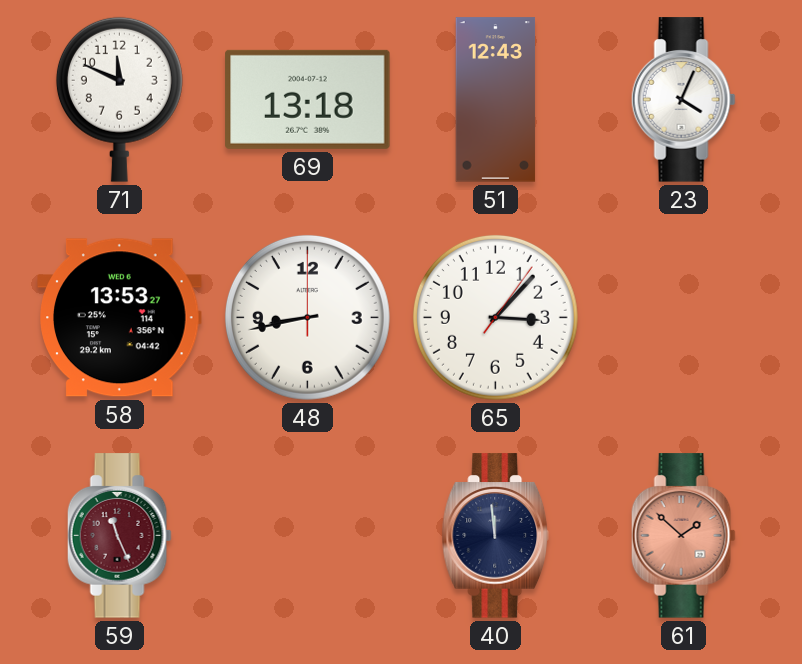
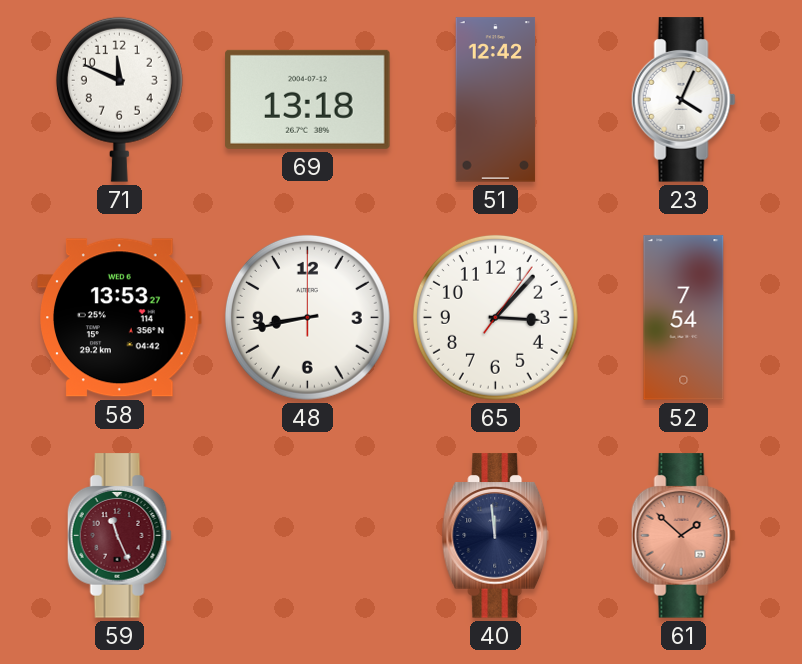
51: 12:43 -> 12:42 (496, 100)
52: none -> 7:54 (684, 318)
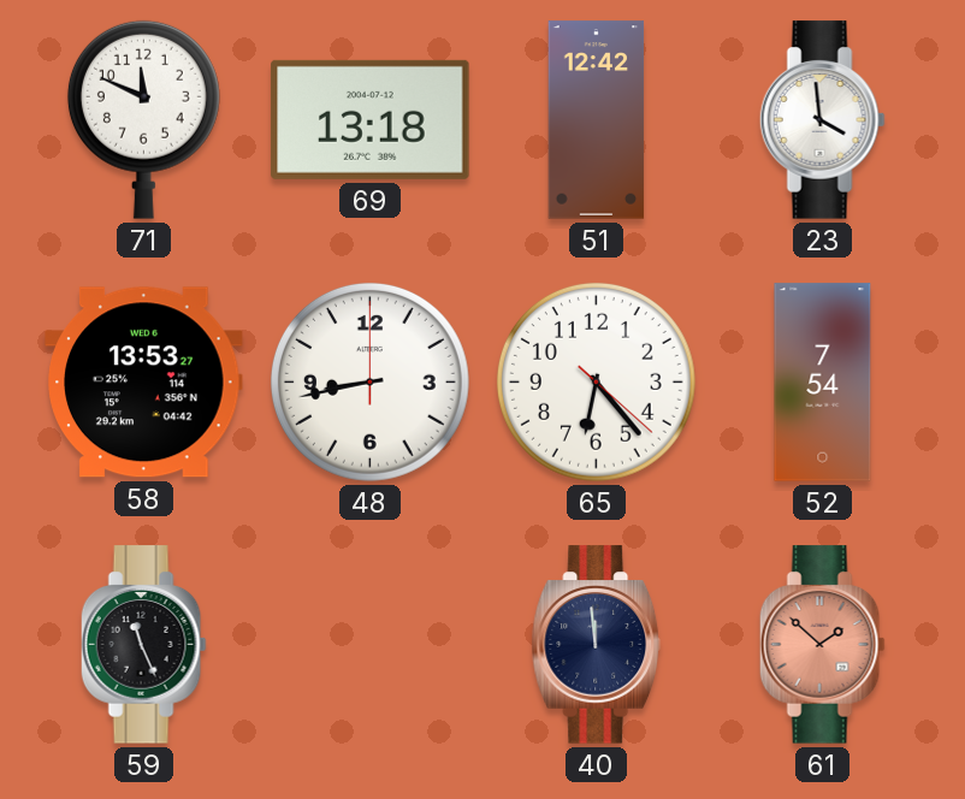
23: 4:04 -> 3:59 (822, 120)
65: 3:07 -> 6:23 (596, 381)
59 dial: burgundy -> black (143, 645)
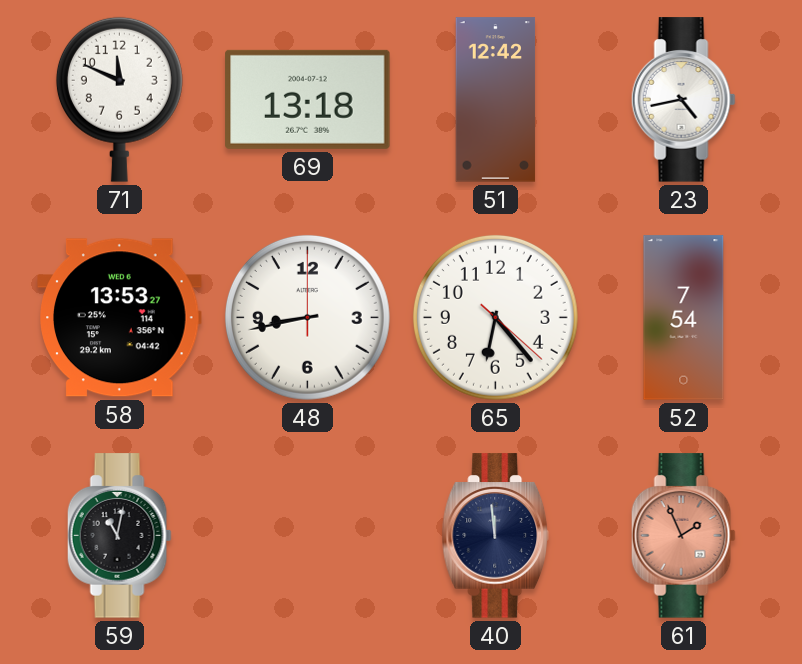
23: 3:59 -> 4:43 (683, 100)
59: 11:26 -> 11:02 (119, 536)
61: 1:52 -> 1:56 (683, 536)
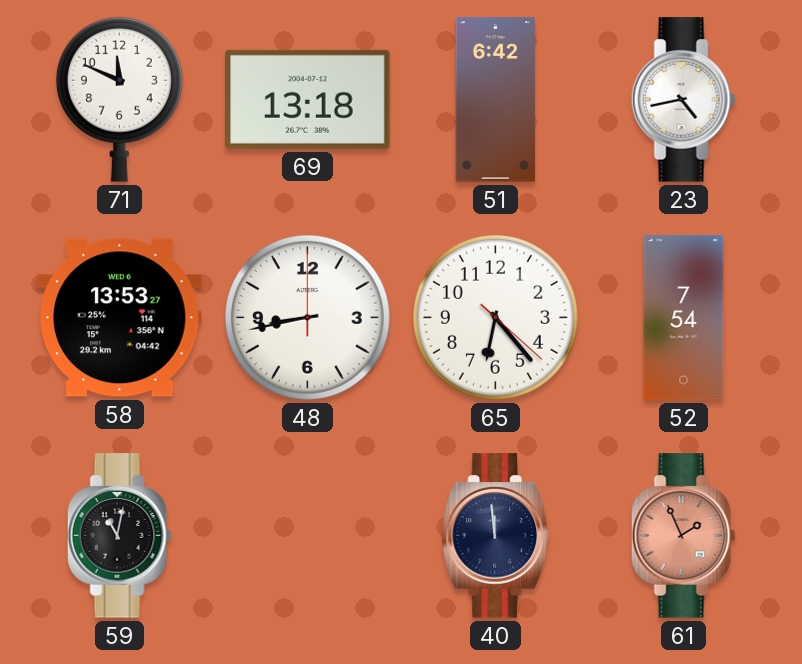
51: 12:42 -> 6:42 (496, 100)
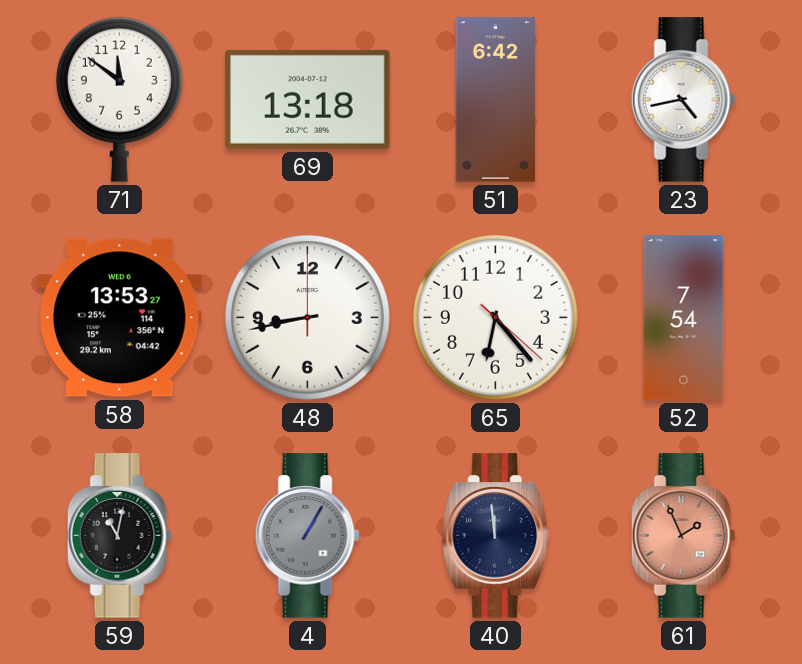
71: 11:49 -> 11:51 (119, 99)
4: none -> 1:05 (307, 536)
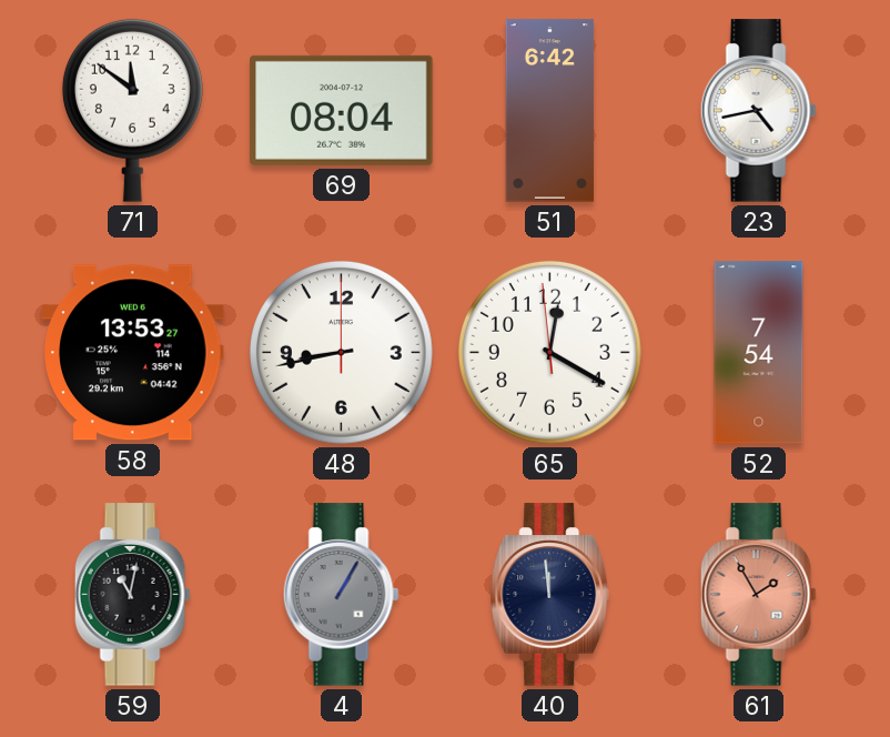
69: 13:18 -> 08:04 (342, 110)
65: 6:23 -> 12:19 (549, 352)
61: 1:56 -> 1:55 (758, 595)
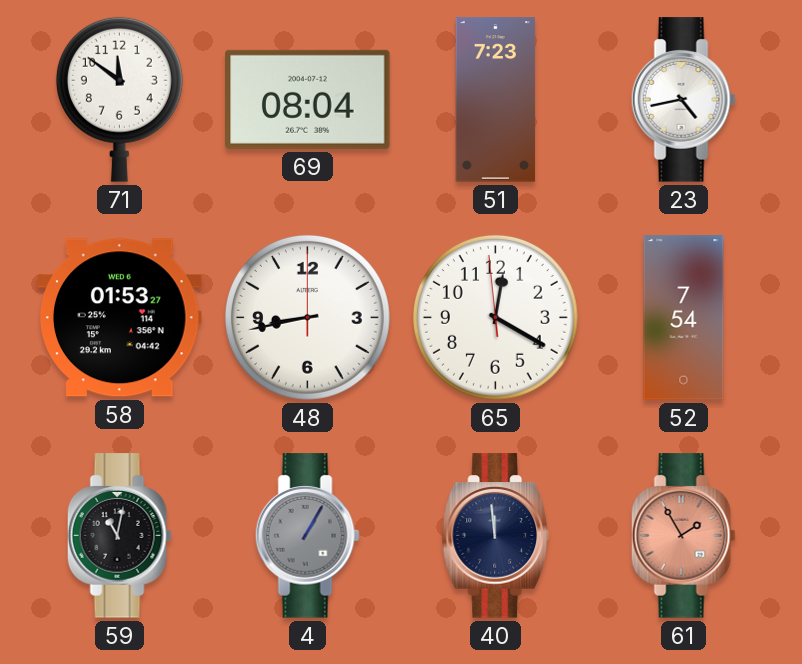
51: 6:42 -> 7:23 (496, 100)
58: 13:53 -> 01:53 (120, 318)
